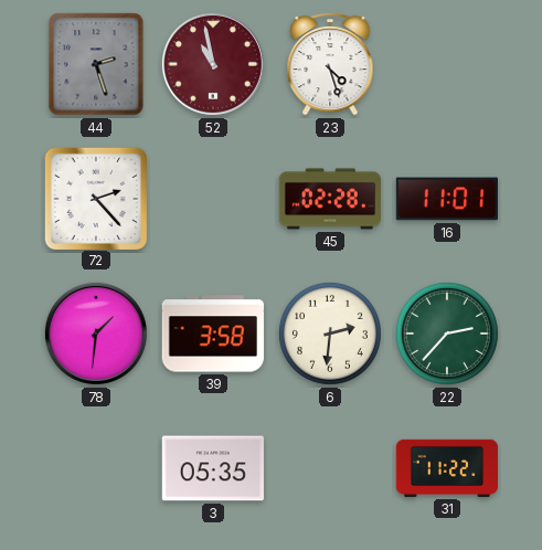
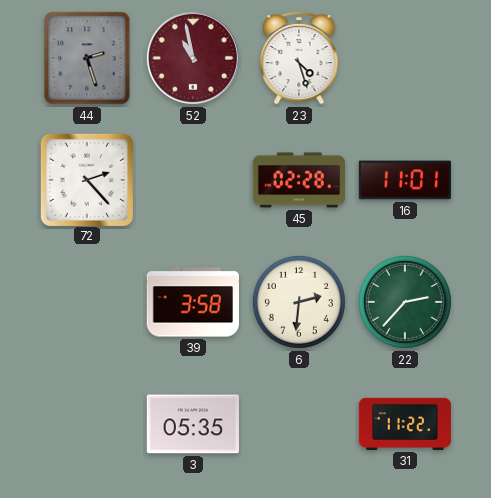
78: 1:31 -> none (96, 334)
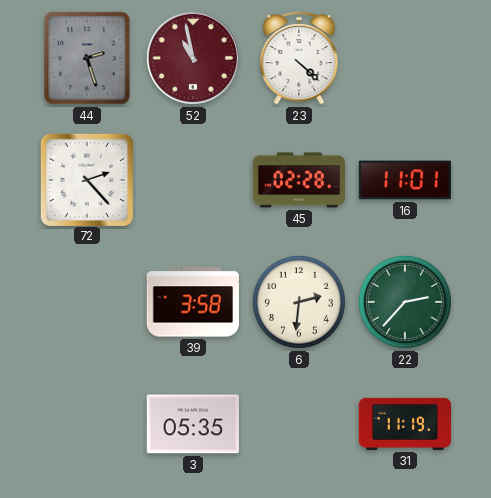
23: 4:27 -> 4:22 (299, 58)
31: 11:22 -> 11:19 (405, 424)
